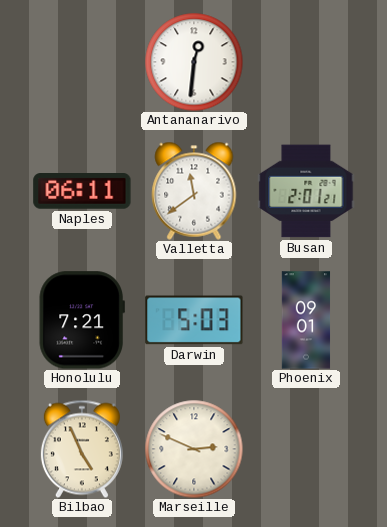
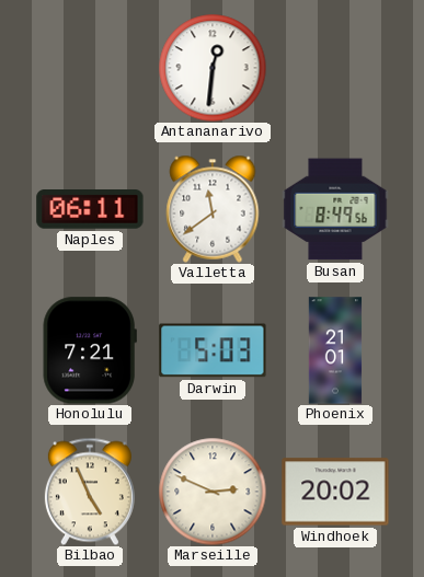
Busan: 2:01 -> 8:49 (335, 209)
Phoenix: 09:01 -> 21:01 (335, 350)
Windhoek: none -> 20:02 (335, 492)
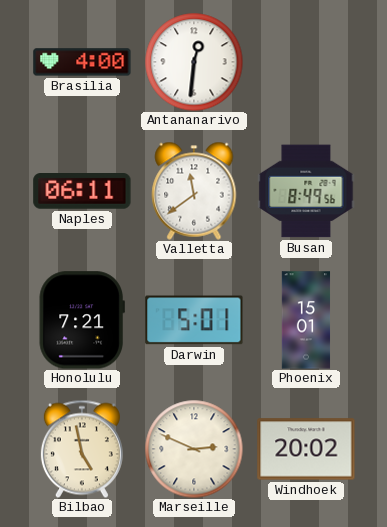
Brasilia: none -> 4:00 (82, 62)
Darwin: 5:03 -> 5:01 (194, 320)
Phoenix: 21:01 -> 15:01 (306, 320)
Bilbao: 4:56 -> 4:58 (82, 449)
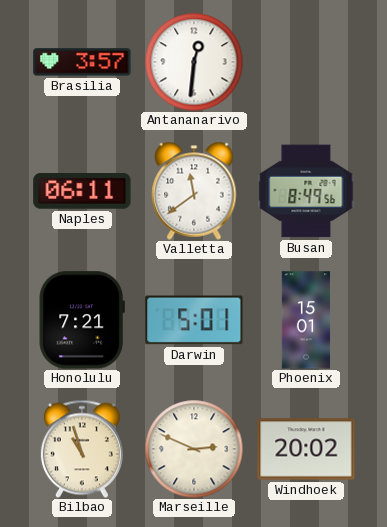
Brasilia: 4:00 -> 3:57 (82, 62)
Bilbao: 4:58 -> 10:57 (82, 449)
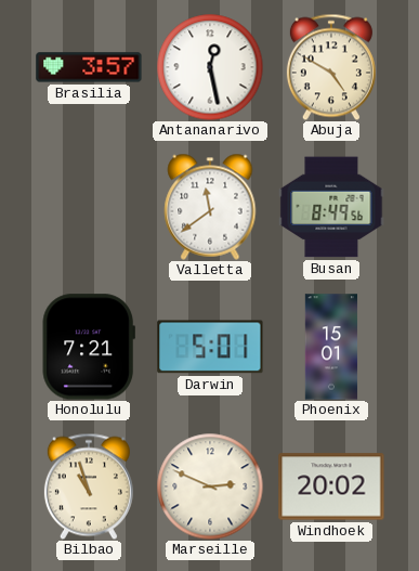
Antananarivo: 12:31 -> 12:28 (210, 67)
Abuja: none -> 4:50 (331, 67)
Naples: 06:11 -> none (82, 191)
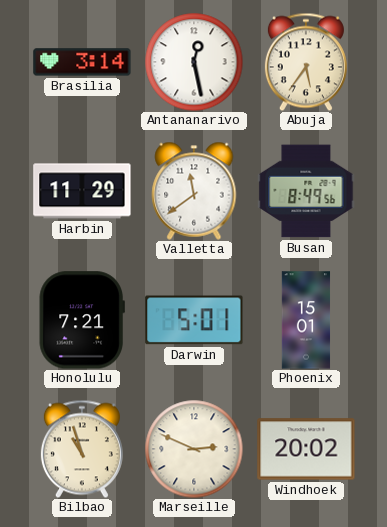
Brasilia: 3:57 -> 3:14 (82, 62)
Abuja: 4:50 -> 5:36 (306, 62)
Harbin: none -> 11:29 (82, 191)
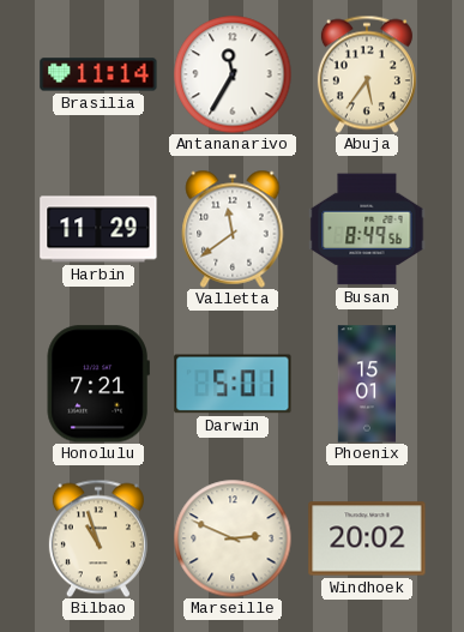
Brasilia: 3:14 -> 11:14 (98, 74)
Antananarivo: 12:28 -> 11:35 (233, 74)
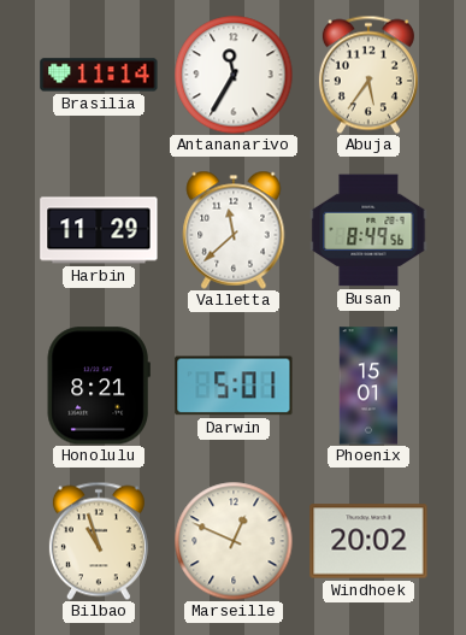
Valletta: 11:39 -> 11:38 (234, 230)
Honolulu: 7:21 -> 8:21 (99, 386)
Marseille: 2:49 -> 12:49 (234, 541)
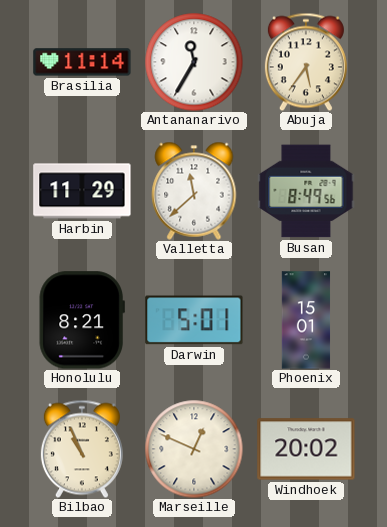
Bilbao: 10:57 -> 10:56 (82, 449)
